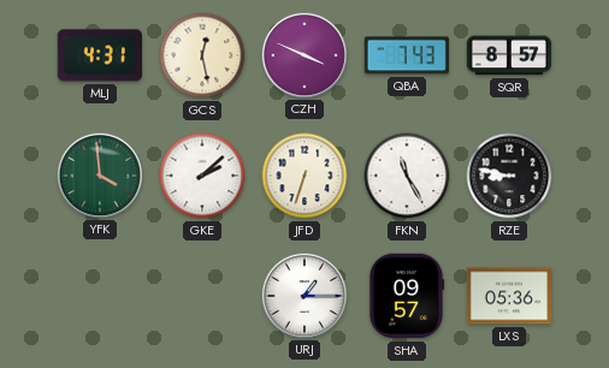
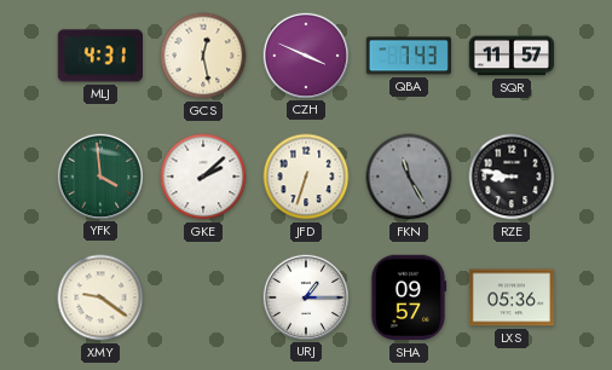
SQR: 8:57 -> 11:57 (512, 56)
FKN dial: white -> grey (409, 177)
XMY: none -> 9:21 (100, 297)
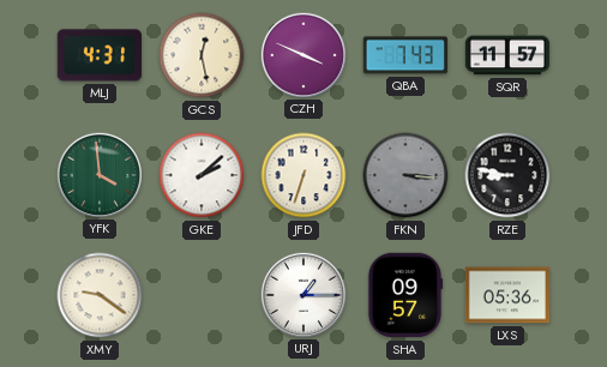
FKN: 11:25 -> 3:16 (405, 175)
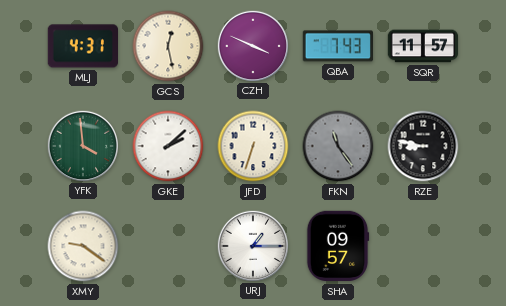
FKN: 3:16 -> 11:24 (338, 146)
LXS: 05:36 -> none (507, 295)
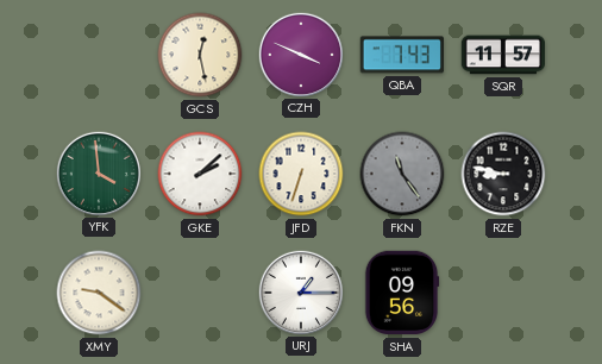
MLJ: 4:31 -> none (82, 46)
SHA: 09:57 -> 09:56 (402, 293)
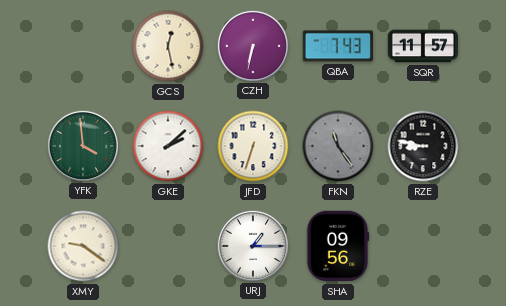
CZH: 3:49 -> 6:32 (252, 45)
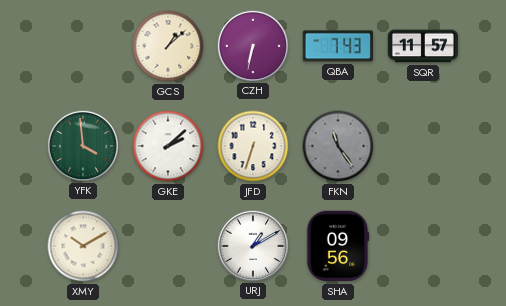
GCS: 12:28 -> 1:08 (168, 46)
RZE: 8:47 -> none (423, 146)
XMY: 9:21 -> 10:10 (83, 246)
URJ: 1:15 -> 1:10 (252, 245)
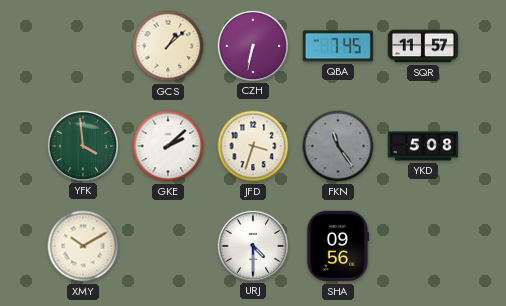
QBA: 7:43 -> 7:45 (337, 46)
JFD: 6:33 -> 3:33 (253, 146)
YKD: none -> 5:08 (423, 146)
URJ: 1:10 -> 4:30 (252, 245)
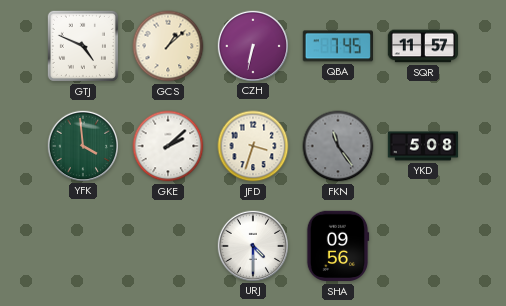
GTJ: none -> 4:49 (83, 46)
XMY: 10:10 -> none (83, 246)
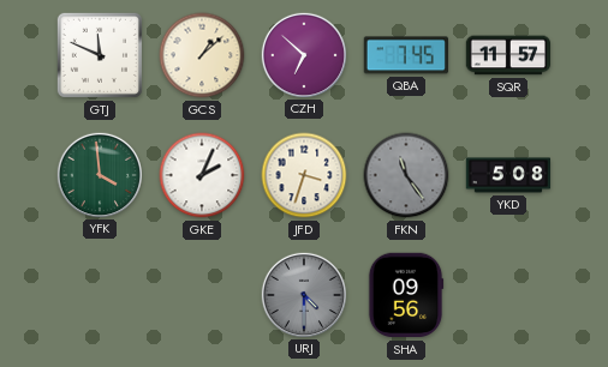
GTJ: 4:49 -> 11:49 (100, 55)
CZH: 6:32 -> 6:52 (303, 54)
GKE: 2:08 -> 2:04 (202, 175)
URJ dial: white -> grey (303, 294)
